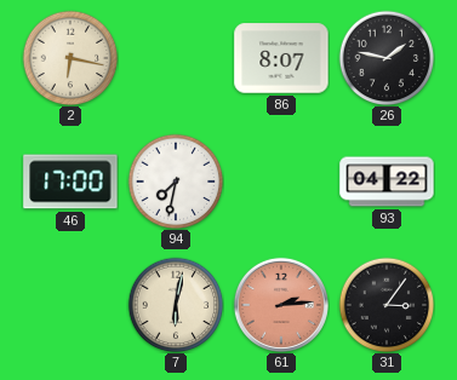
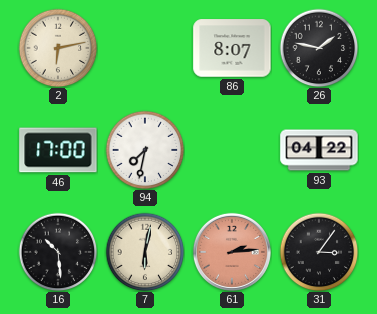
2: 6:17 -> 6:13 (58, 48)
16: none -> 10:29 (58, 252)
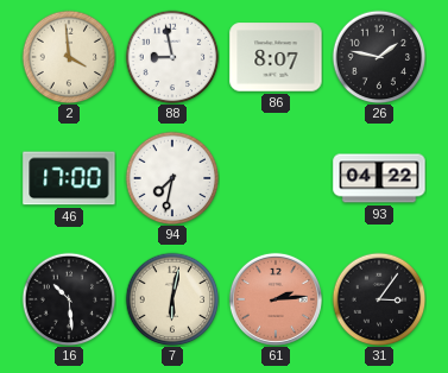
2: 6:13 -> 3:59 (69, 57)
88: none -> 8:58 (172, 57)
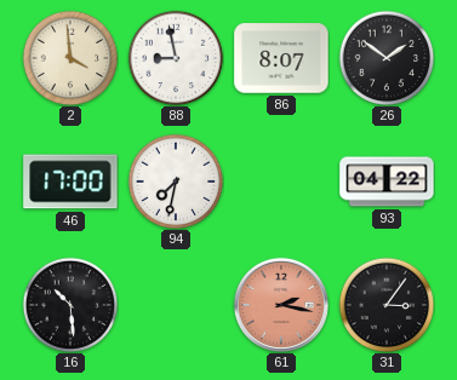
26: 1:47 -> 1:51 (387, 58)
7: 6:02 -> none (172, 299)
61: 2:14 -> 2:17 (281, 305)
